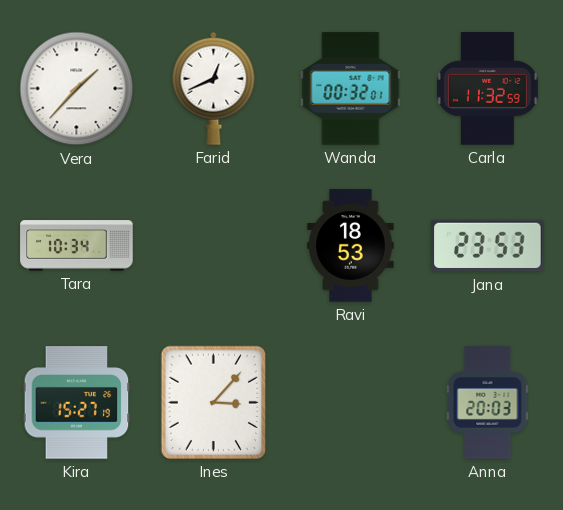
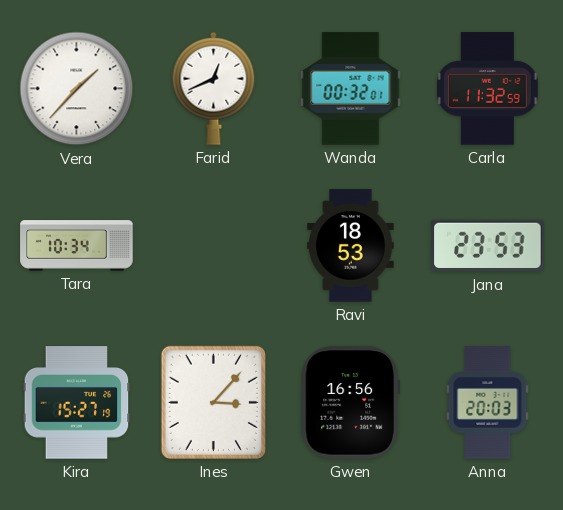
Gwen: none -> 16:56 (350, 403)
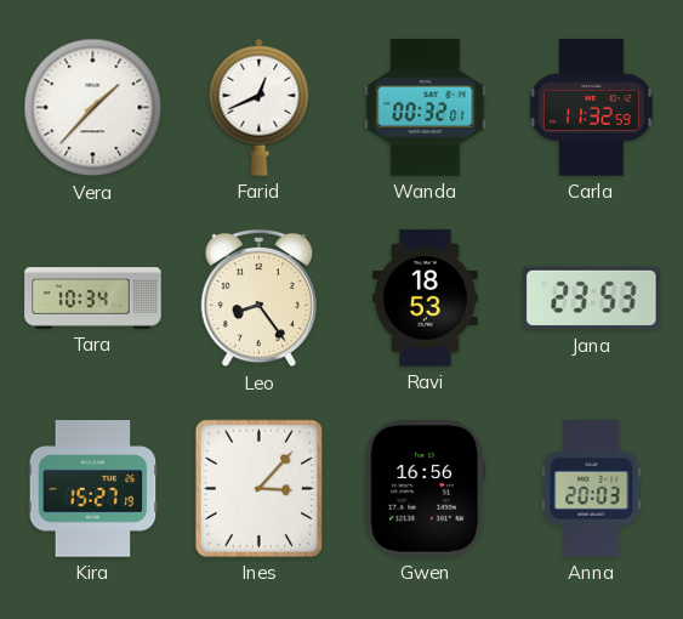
Leo: none -> 8:24 (258, 299)
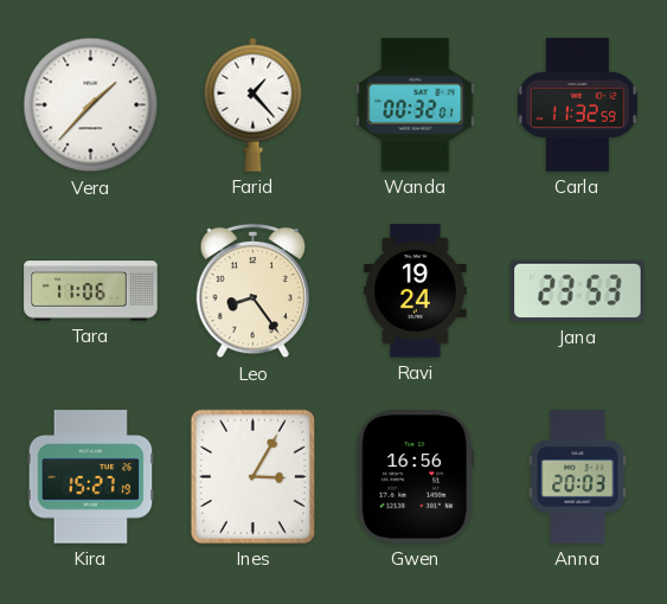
Farid: 12:41 -> 1:23 (254, 104)
Tara: 10:34 -> 11:06 (91, 291)
Ravi: 18:53 -> 19:24 (416, 291)
Ines: 3:07 -> 3:05 (252, 476)
